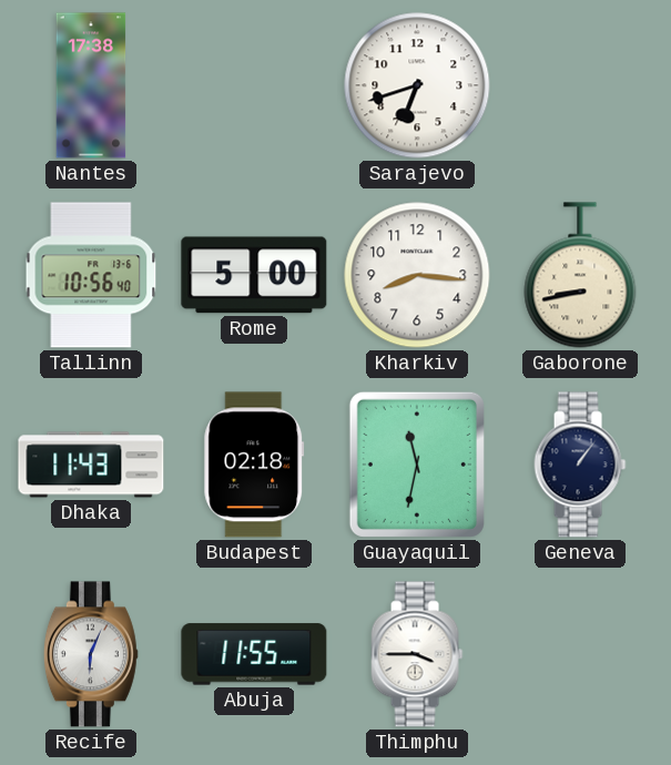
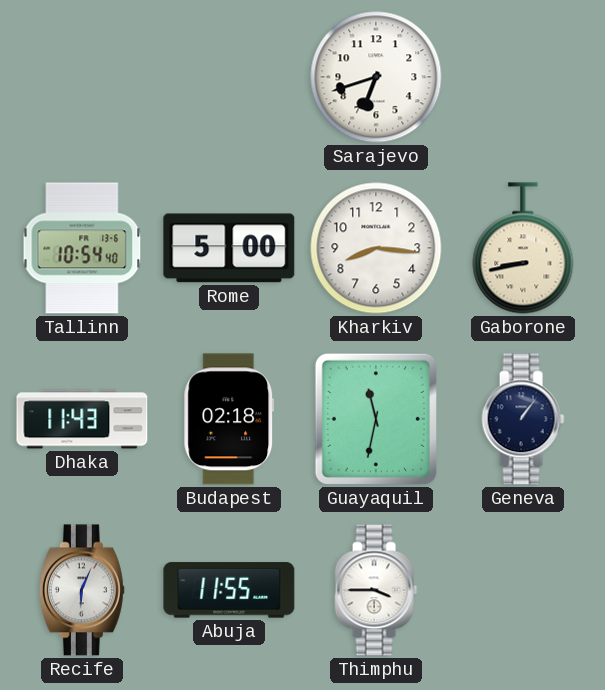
Nantes: 17:38 -> none (91, 85)
Tallinn: 10:56 -> 10:54 (82, 248)
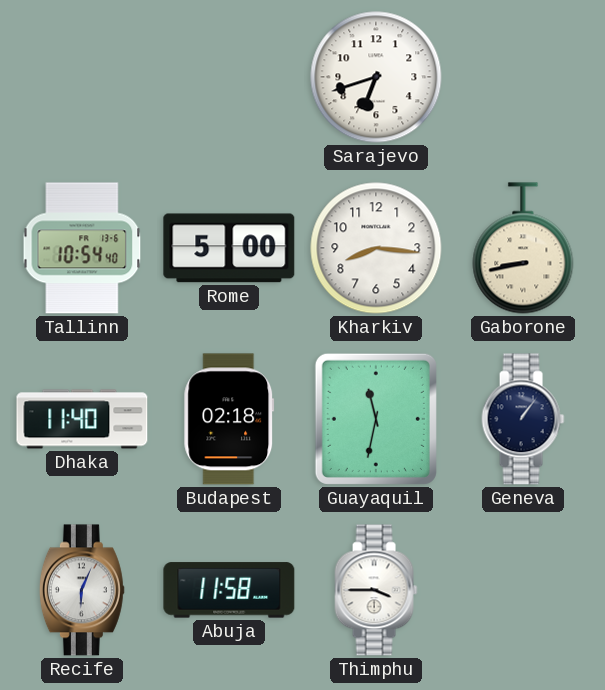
Dhaka: 11:43 -> 11:40 (82, 419)
Abuja: 11:55 -> 11:58 (229, 590)
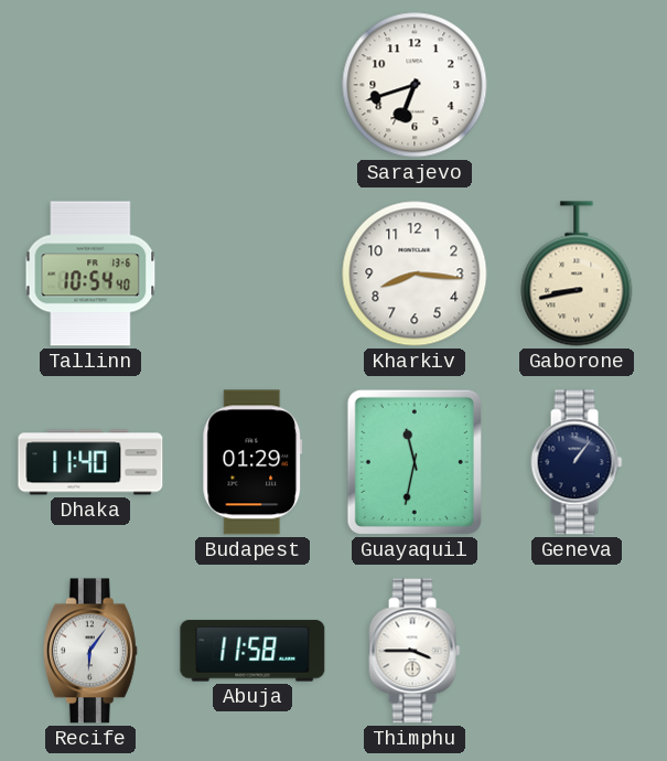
Rome: 5:00 -> none (229, 248)
Budapest: 02:18 -> 01:29 (252, 462)
Recife: 6:04 -> 6:06 (90, 651)
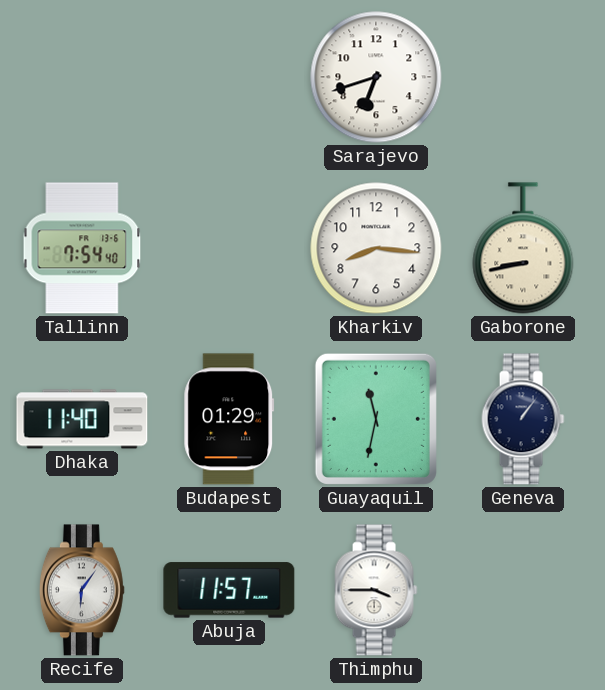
Tallinn: 10:54 -> 7:54 (82, 248)
Abuja: 11:58 -> 11:57 (229, 590)
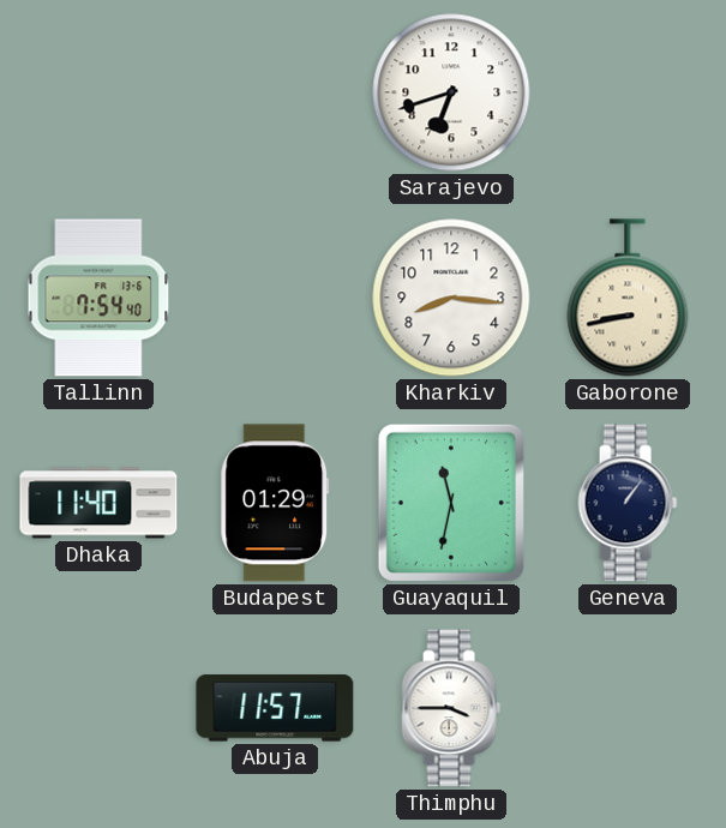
Recife: 6:06 -> none (82, 590)
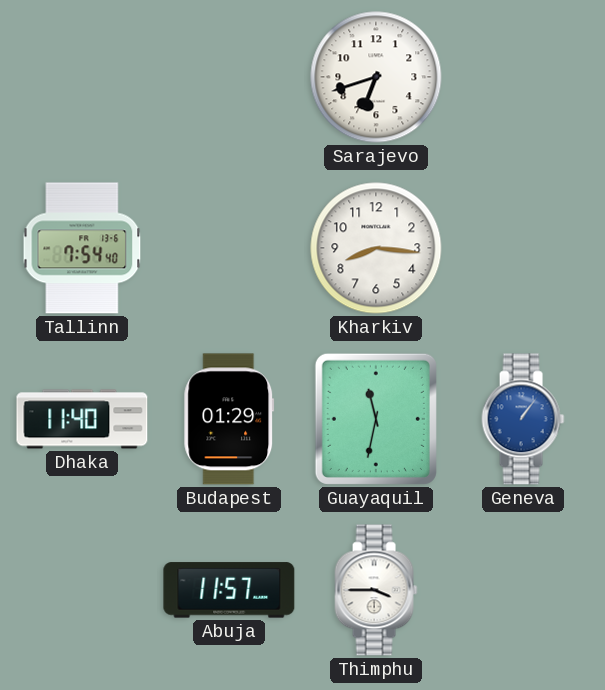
Gaborone: 8:43 -> none (628, 298)
Geneva dial: navy -> blue (523, 419)
